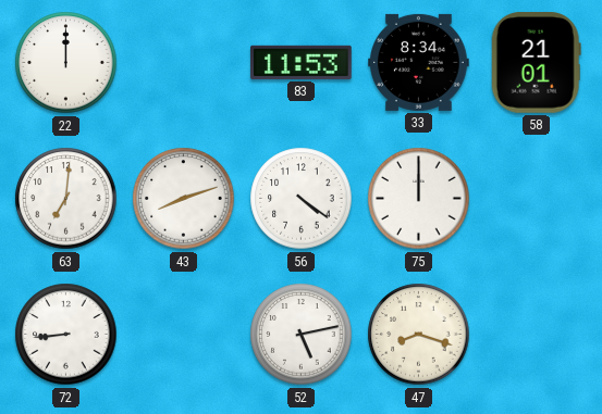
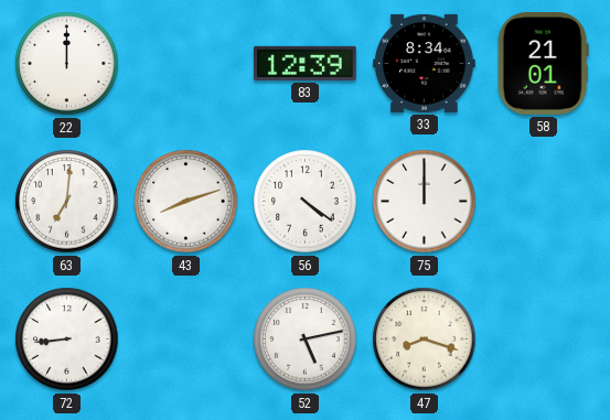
83: 11:53 -> 12:39 (306, 63)
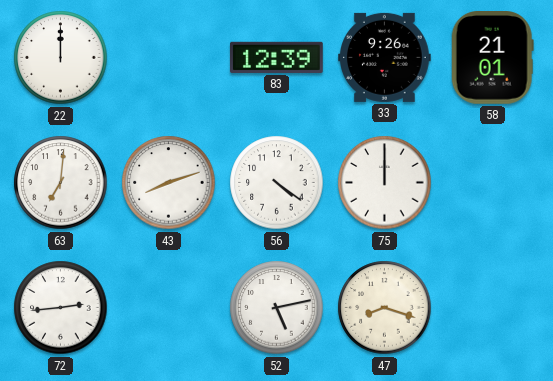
33: 8:34 -> 9:26 (385, 57)
72: 8:44 -> 2:44 (61, 308)
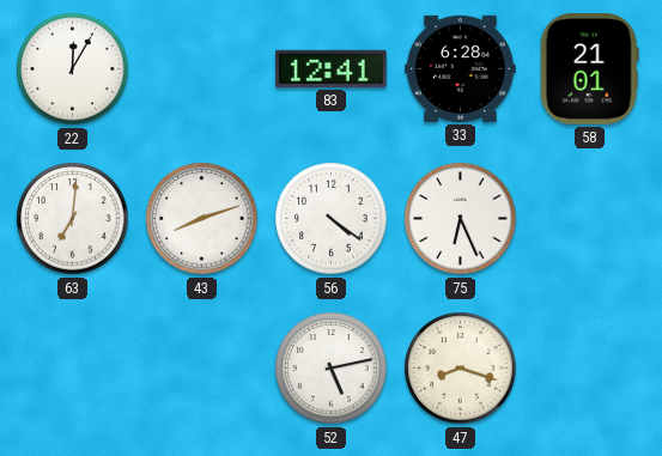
22: 12:00 -> 12:05 (73, 69)
83: 12:39 -> 12:41 (332, 68)
33: 9:26 -> 6:28 (461, 68)
75: 12:00 -> 6:26 (461, 219)
72: 2:44 -> none (61, 308)
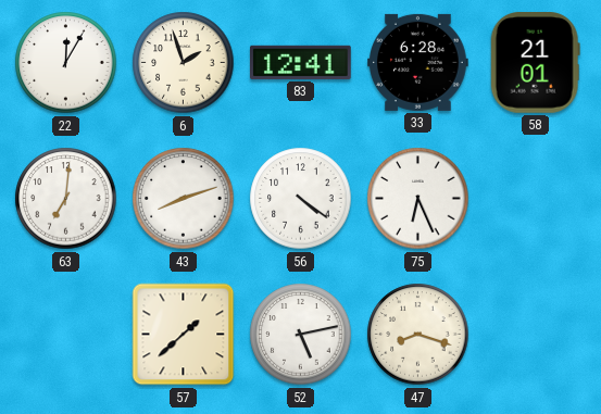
6: none -> 1:57 (184, 63)
57: none -> 1:38 (184, 335)
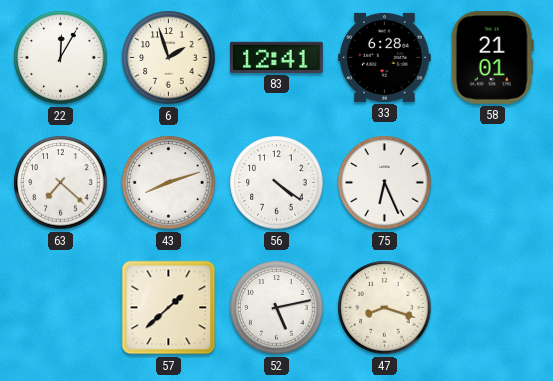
63: 7:01 -> 7:22 (61, 183)
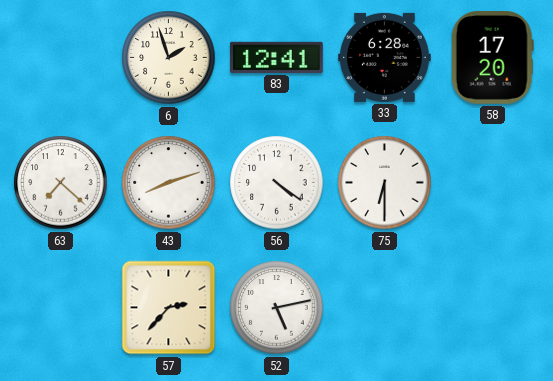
22: 12:05 -> none (61, 58)
58: 21:01 -> 17:20 (492, 58)
75: 6:26 -> 6:30 (385, 183)
57: 1:38 -> 2:37 (169, 308)
47: 8:18 -> none (385, 308)
